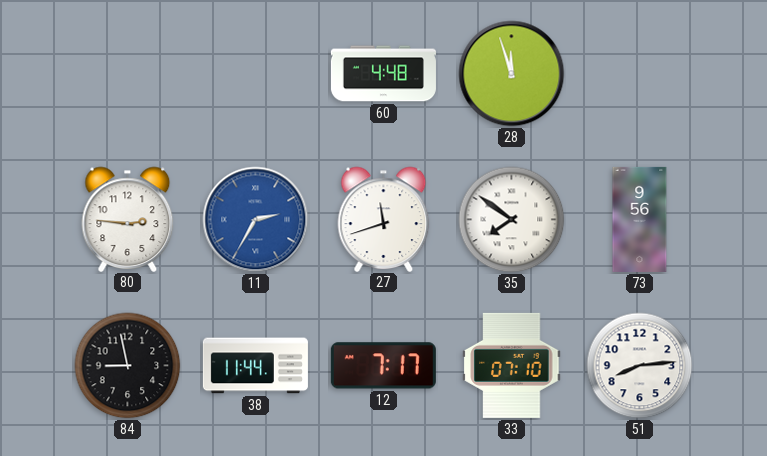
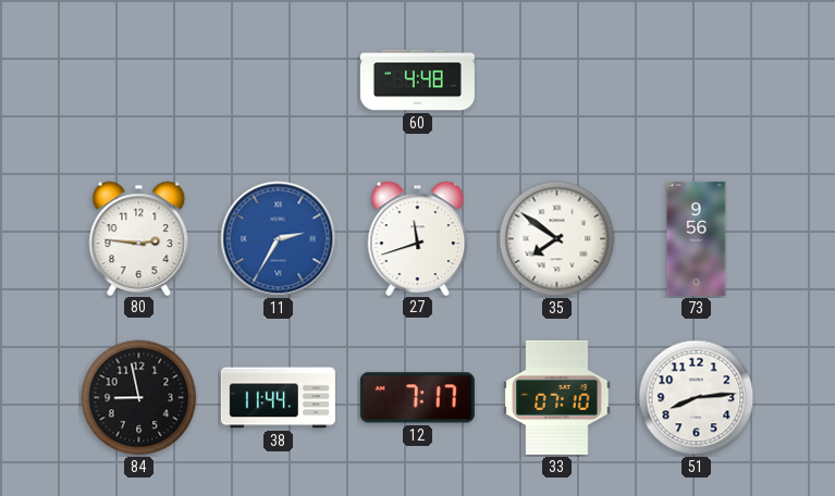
28: 11:57 -> none (512, 74)
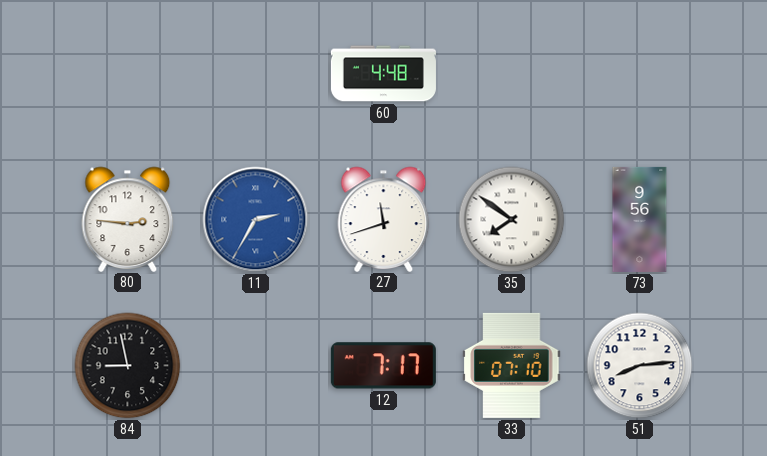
38: 11:44 -> none (278, 398)
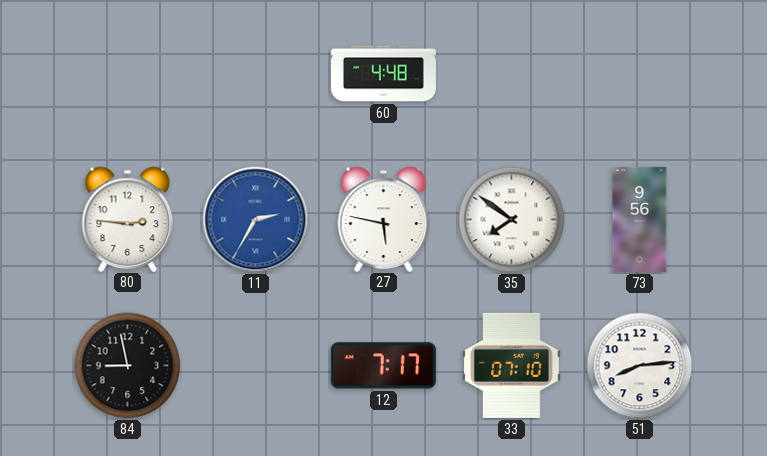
27: 11:42 -> 5:47 (384, 219)
